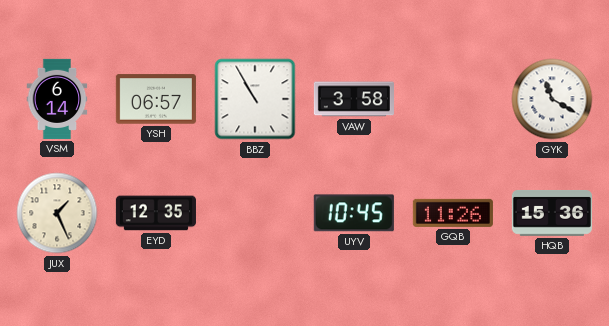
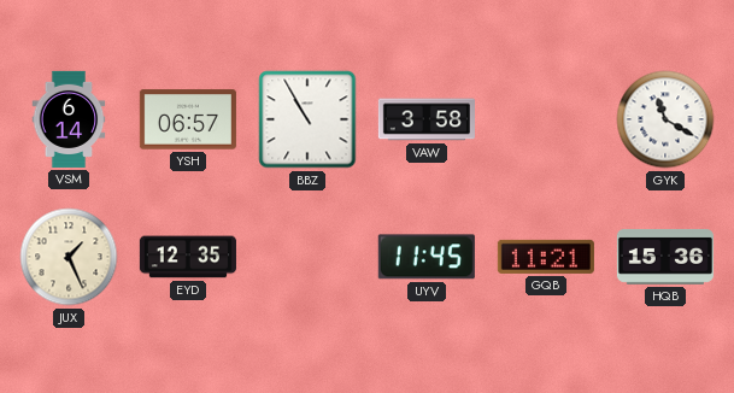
UYV: 10:45 -> 11:45 (427, 257)
GQB: 11:26 -> 11:21 (546, 257)
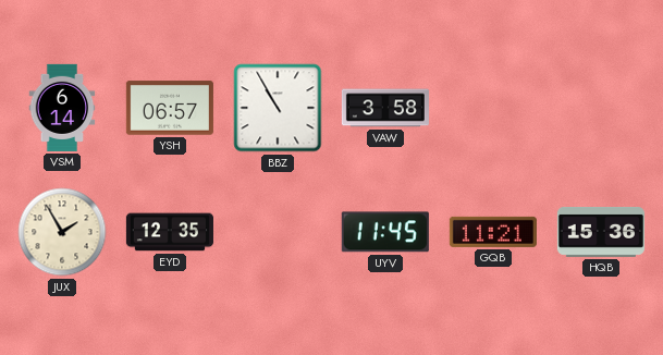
GYK: 11:20 -> none (665, 119)
JUX: 1:26 -> 1:55 (62, 232)
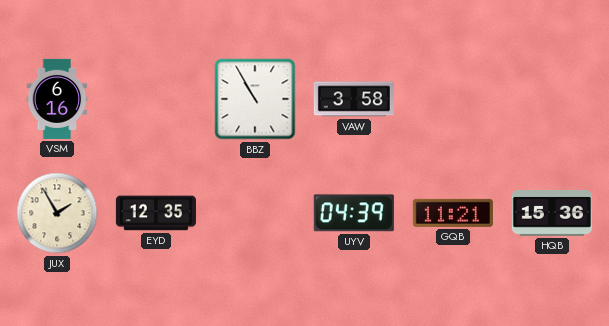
VSM: 6:14 -> 6:16 (57, 99)
YSH: 06:57 -> none (170, 108)
UYV: 11:45 -> 04:39 (354, 213)
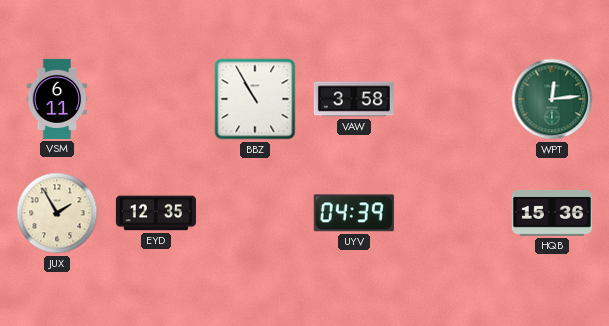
VSM: 6:16 -> 6:11 (57, 99)
WPT: none -> 12:14 (552, 99)
GQB: 11:21 -> none (453, 213)
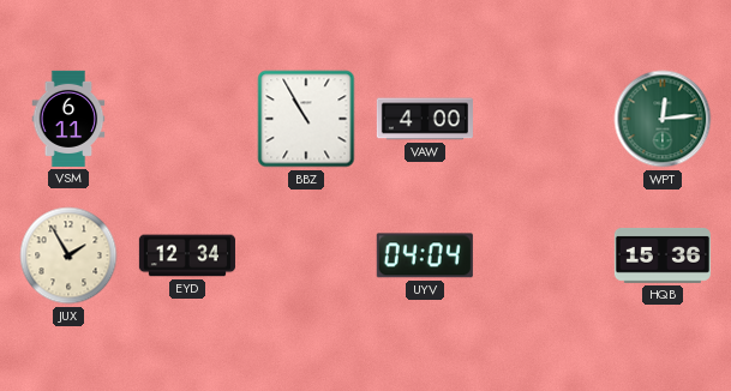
VAW: 3:58 -> 4:00 (425, 119)
EYD: 12:35 -> 12:34 (187, 255)
UYV: 04:39 -> 04:04 (425, 255)
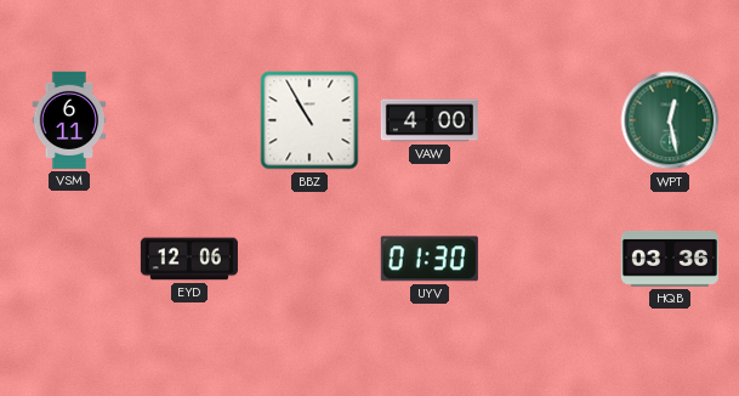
WPT: 12:14 -> 12:28 (670, 120)
JUX: 1:55 -> none (68, 255)
EYD: 12:34 -> 12:06 (189, 259)
UYV: 04:04 -> 01:30 (430, 259)
HQB: 15:36 -> 03:36 (670, 259)
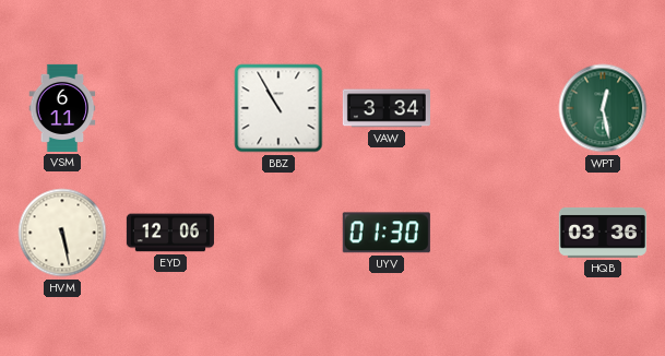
VAW: 4:00 -> 3:34 (387, 108)
HVM: none -> 5:28 (62, 233)
